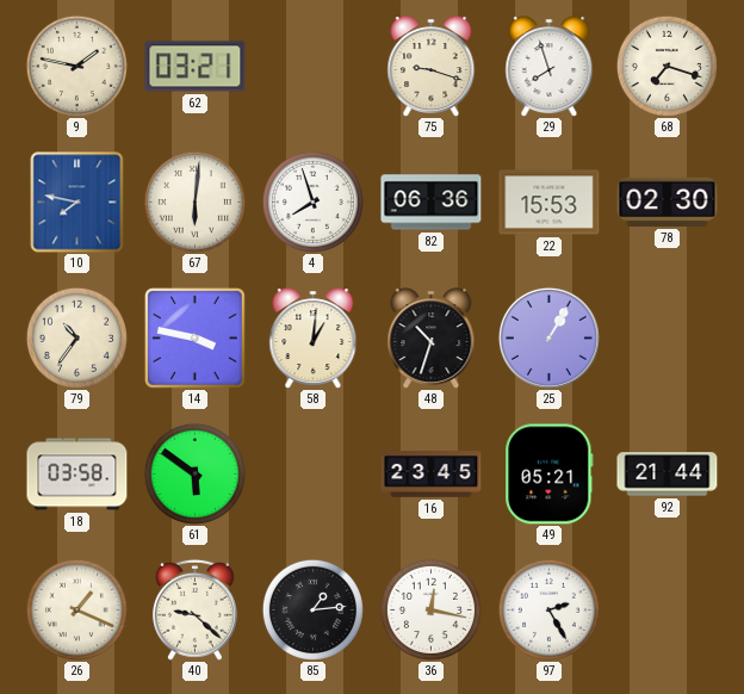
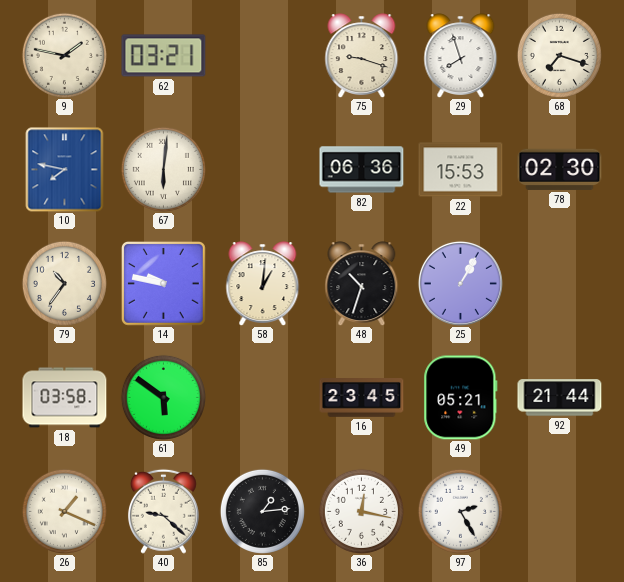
4: 7:57 -> none (312, 202)
14: 3:47 -> 9:47 (163, 283)
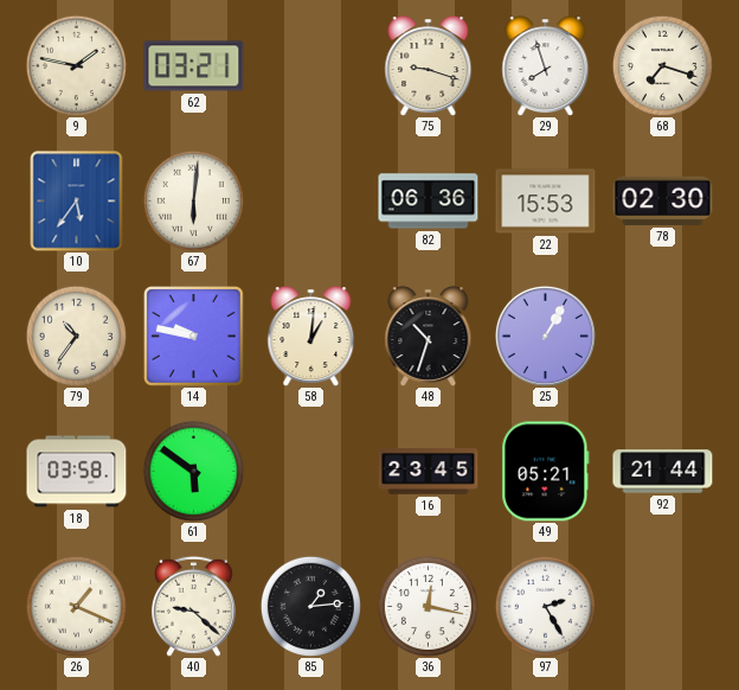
10: 7:47 -> 5:36 (77, 202)
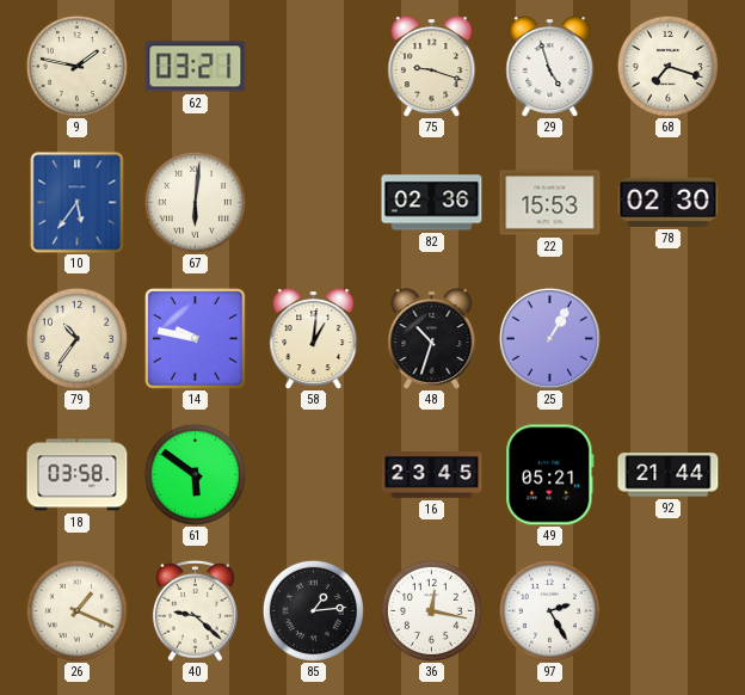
29: 7:57 -> 4:57 (550, 66)
82: 06:36 -> 02:36 (432, 203)
